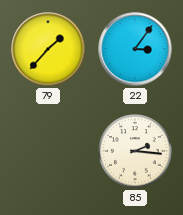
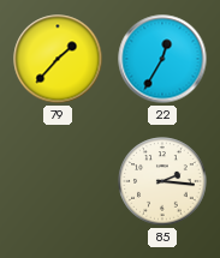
22: 3:06 -> 12:35 (162, 59)
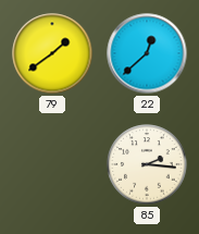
79: 1:37 -> 1:39 (52, 53)
22: 12:35 -> 12:38 (147, 53)
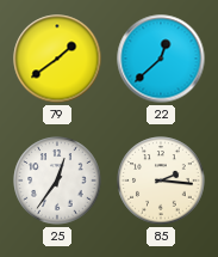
25: none -> 12:36 (57, 180)
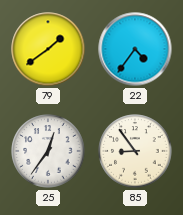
22: 12:38 -> 4:36 (135, 49)
85: 2:16 -> 8:54 (135, 151)
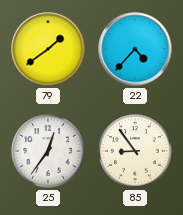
22: 4:36 -> 4:37 (135, 49)
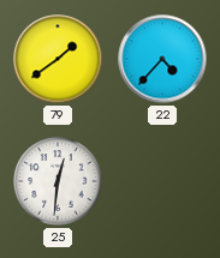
25: 12:36 -> 12:31 (58, 181)
85: 8:54 -> none (135, 151)
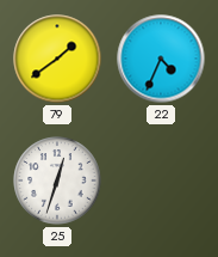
22: 4:37 -> 4:34 (161, 59)
25: 12:31 -> 12:33 (57, 180)
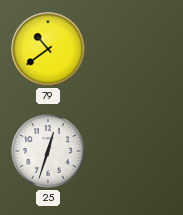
79: 1:39 -> 10:39 (48, 49)
22: 4:34 -> none (161, 59)
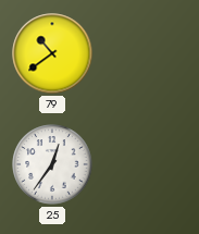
25: 12:33 -> 12:36 (52, 164)
